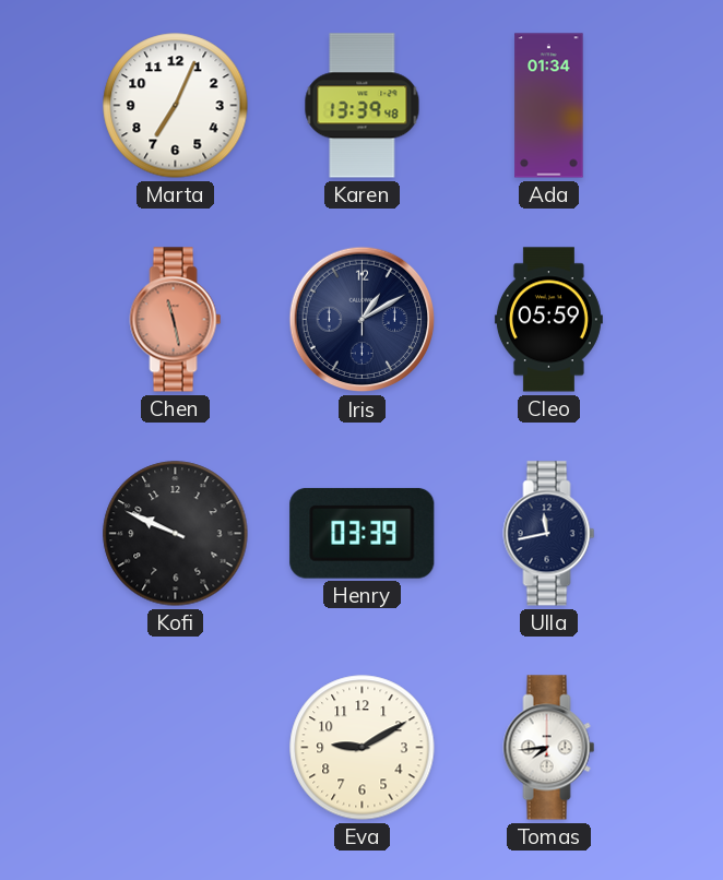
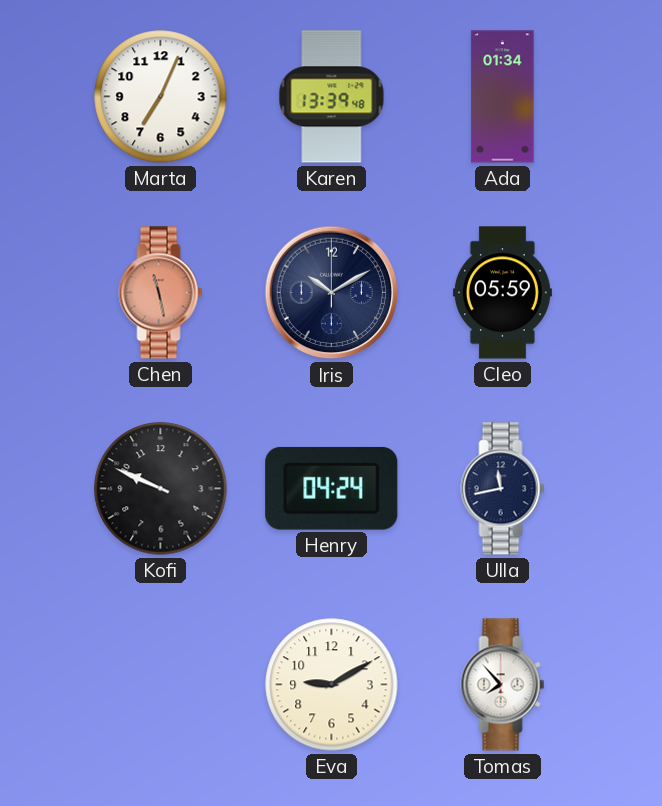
Iris: 1:10 -> 10:10 (332, 293)
Henry: 03:39 -> 04:24 (332, 488)
Tomas: 7:44 -> 7:53 (503, 685)
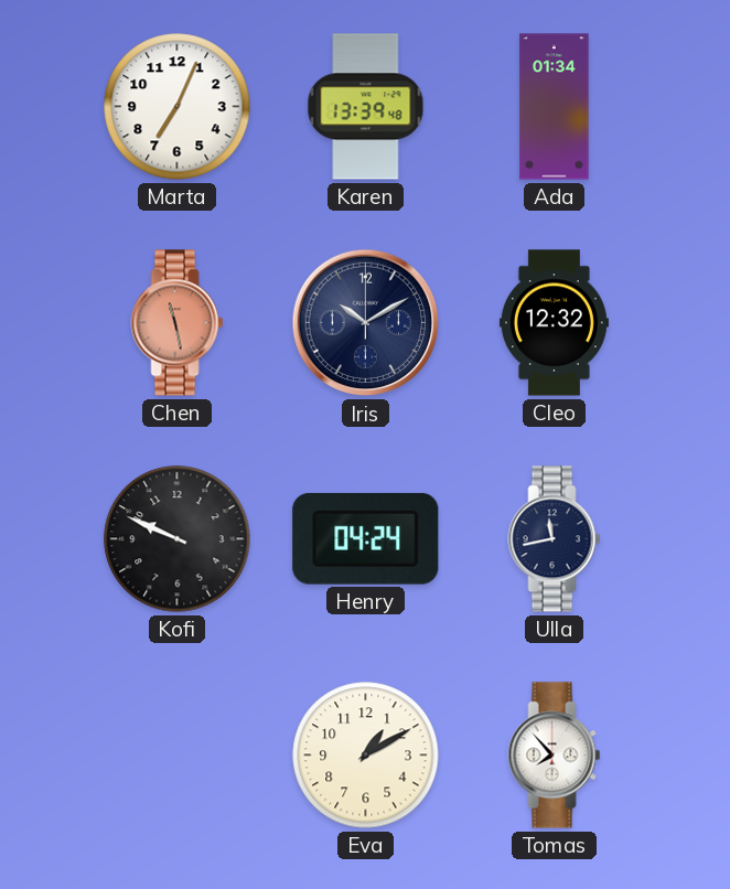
Cleo: 05:59 -> 12:32 (554, 323)
Eva: 9:10 -> 1:10 (366, 756)
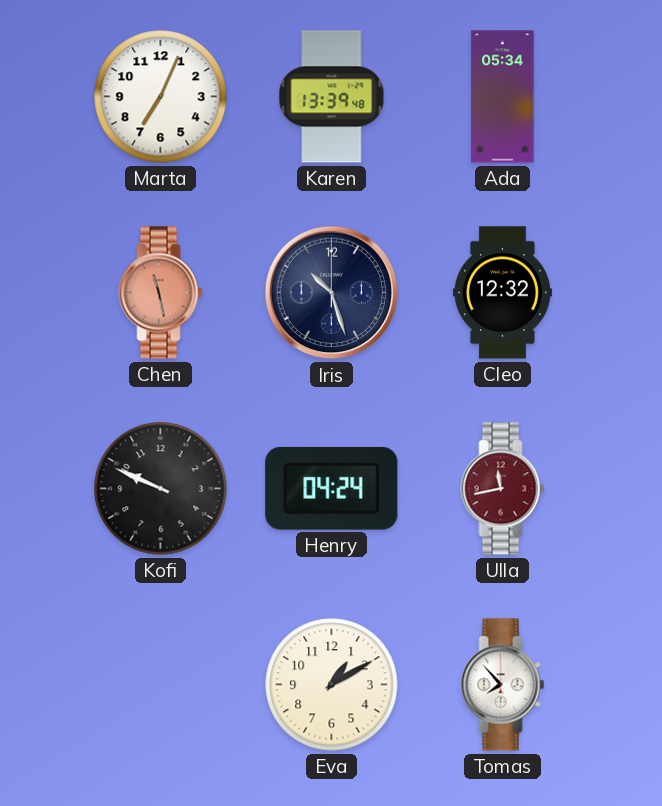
Ada: 01:34 -> 05:34 (503, 97)
Iris: 10:10 -> 10:27 (332, 293)
Ulla dial: navy -> burgundy (503, 489)
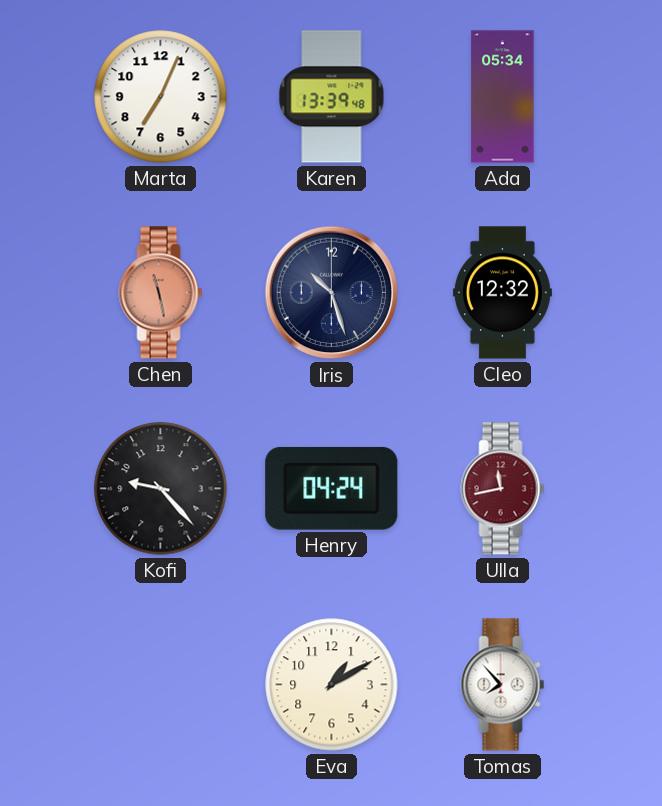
Kofi: 9:49 -> 9:23 (161, 489)
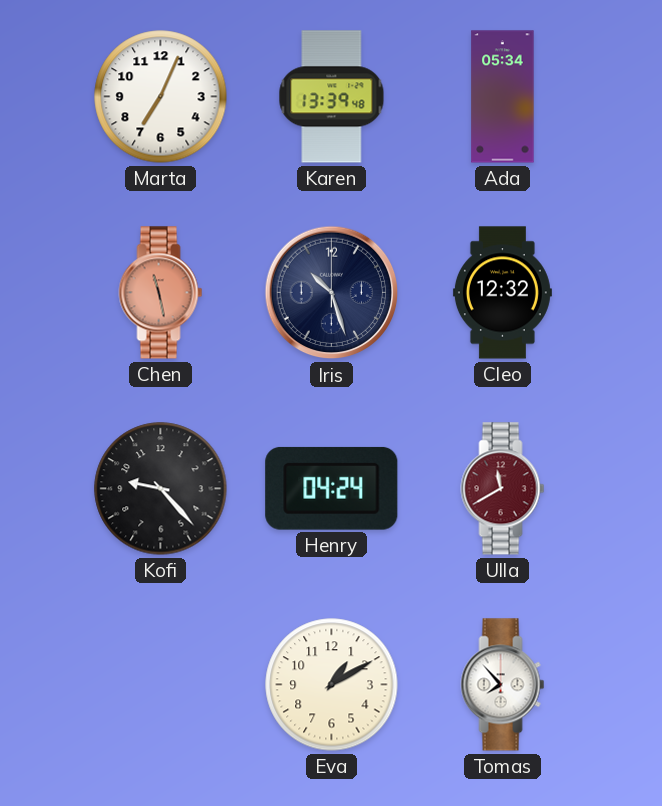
Ulla: 11:43 -> 11:40 (503, 489)
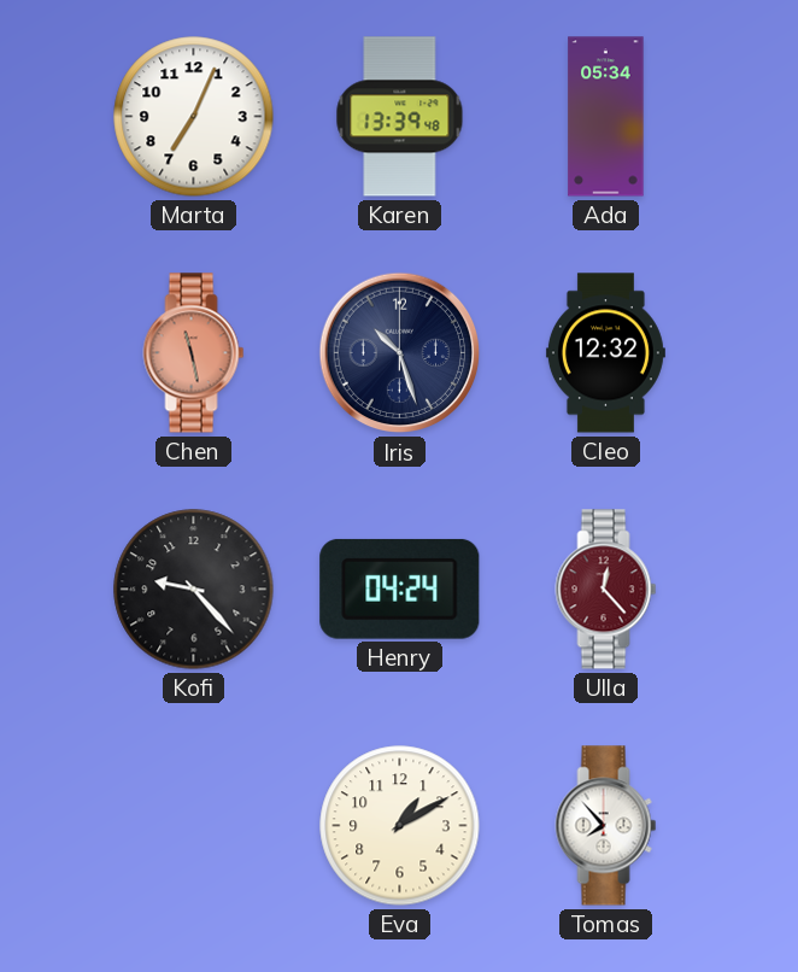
Ulla: 11:40 -> 12:23 (606, 590)
